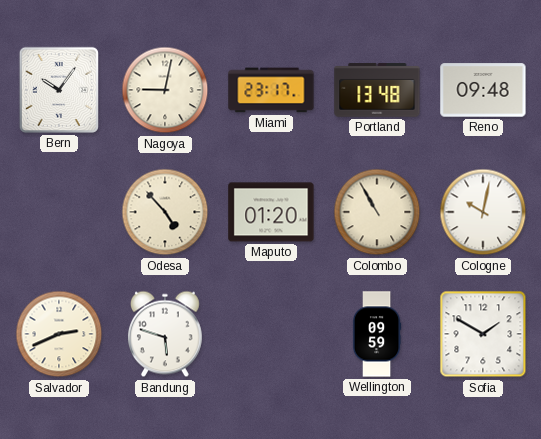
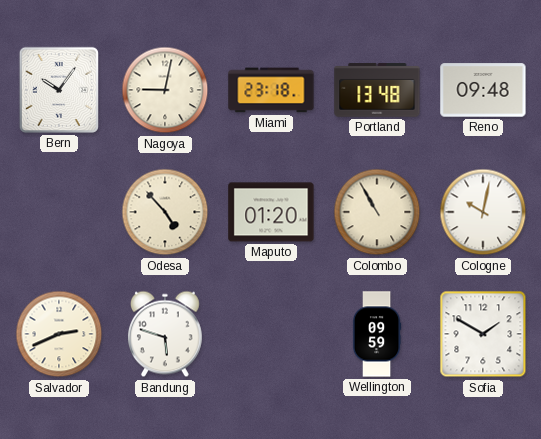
Miami: 23:17 -> 23:18 (271, 90)
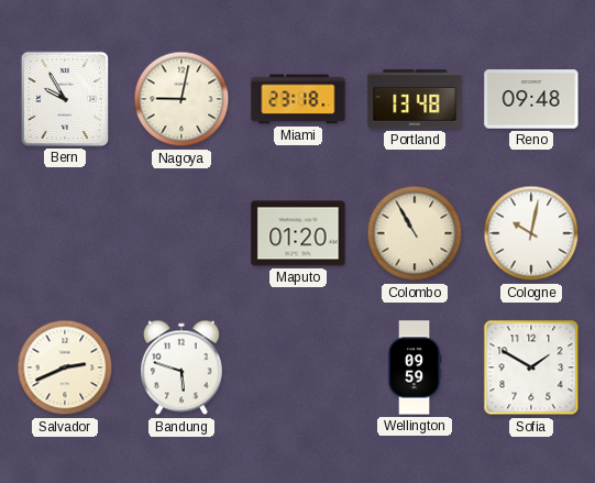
Bern: 10:06 -> 9:55 (65, 99)
Odesa: 4:53 -> none (165, 212)
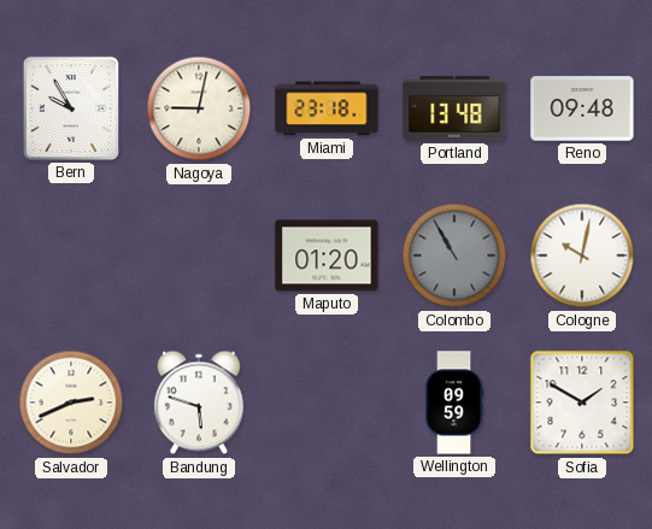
Colombo dial: cream -> grey (454, 255)
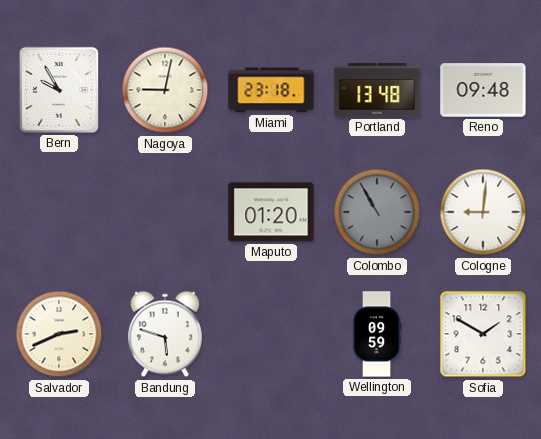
Cologne: 10:02 -> 9:01 (483, 212)
